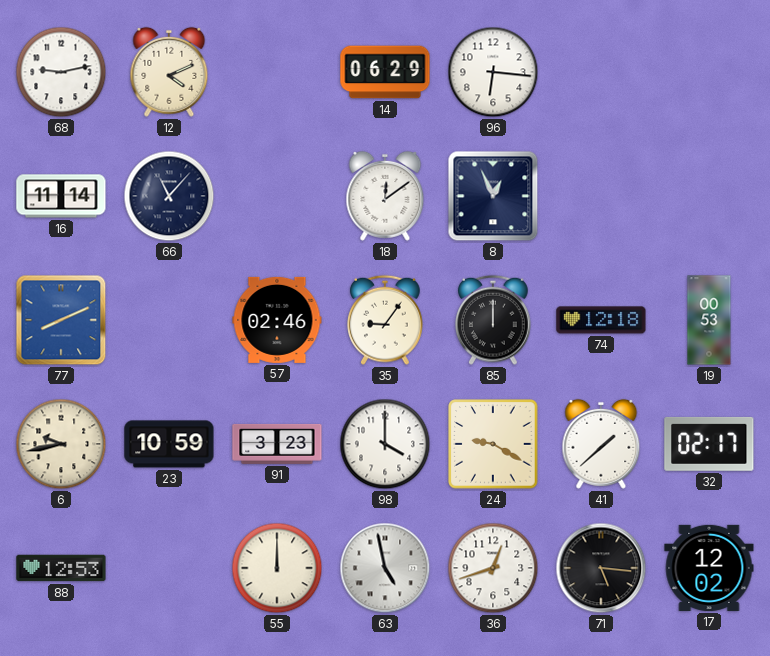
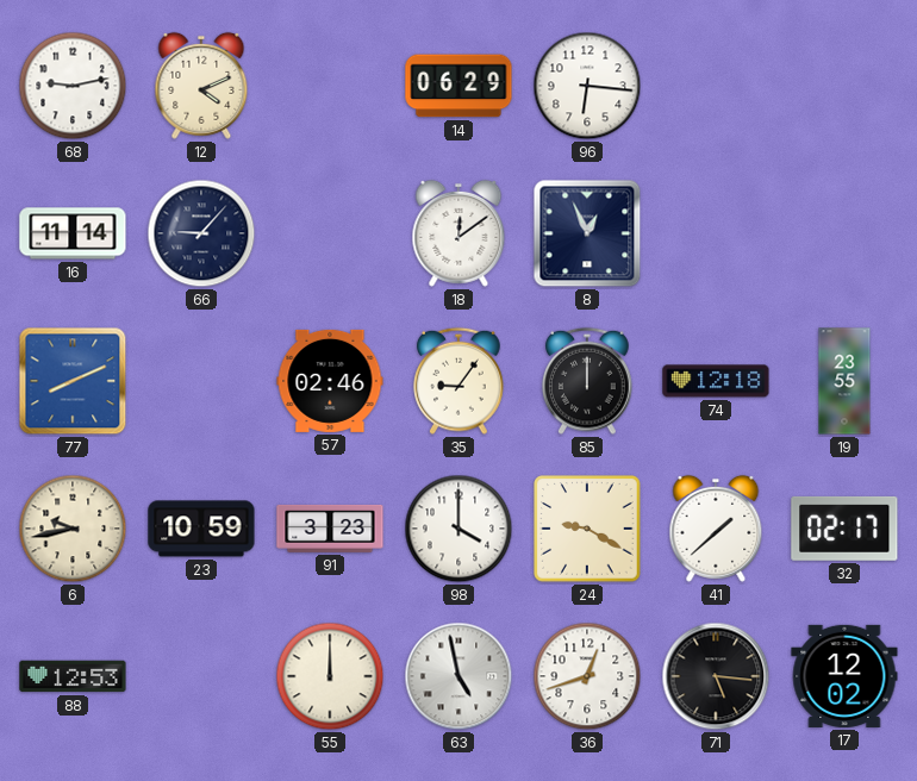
66: 11:07 -> 9:07 (201, 233)
19: 00:53 -> 23:55 (844, 381)
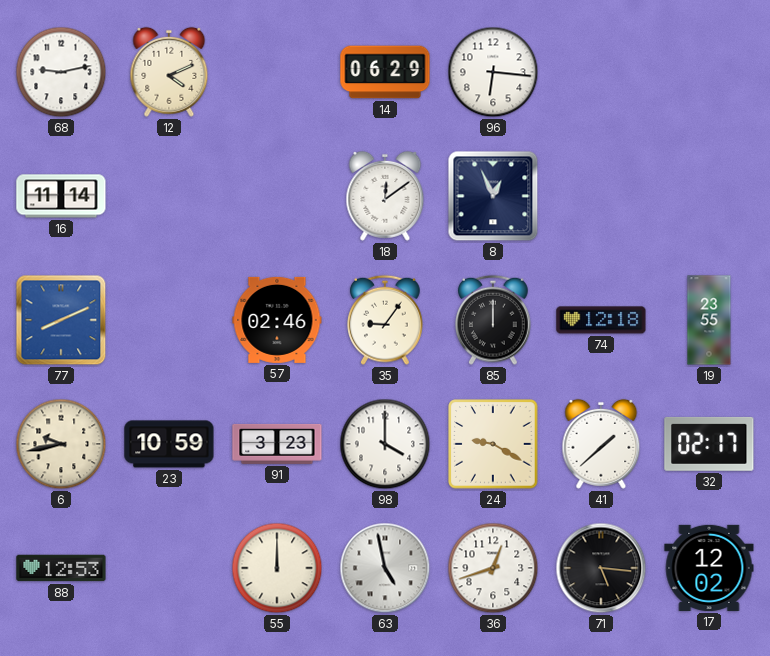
66: 9:07 -> none (201, 233)
